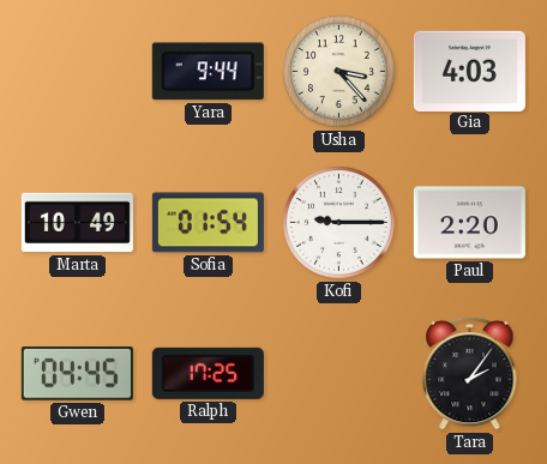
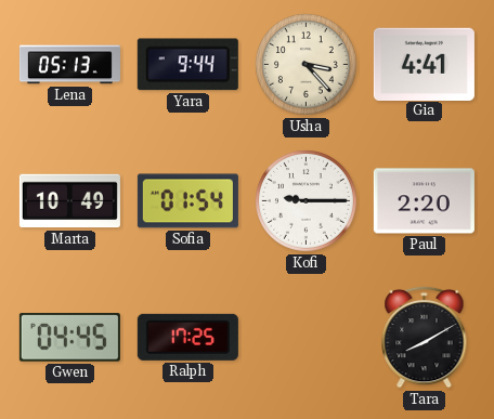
Lena: none -> 05:13 (69, 65)
Gia: 4:03 -> 4:41 (424, 64)
Tara: 2:06 -> 8:10 (425, 337)
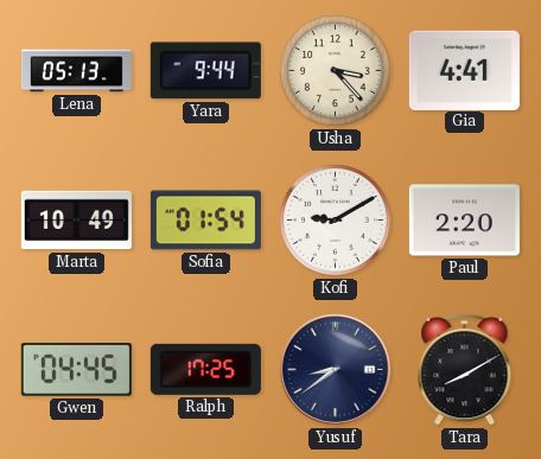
Kofi: 9:15 -> 9:10 (336, 221)
Yusuf: none -> 8:39 (335, 369)
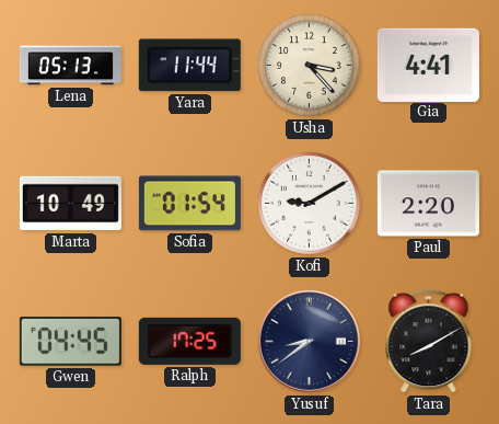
Yara: 9:44 -> 11:44 (189, 66)
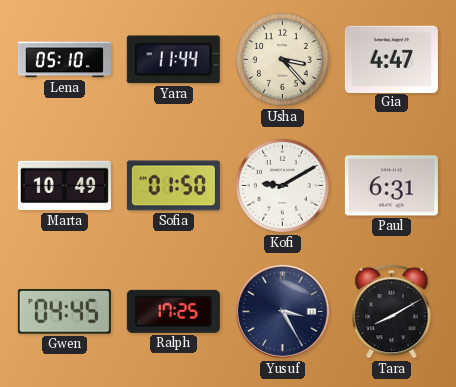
Lena: 05:13 -> 05:10 (64, 60)
Gia: 4:41 -> 4:47 (391, 59)
Sofia: 01:54 -> 01:50 (173, 186)
Paul: 2:20 -> 6:31 (391, 186)
Yusuf: 8:39 -> 3:25 (282, 311)
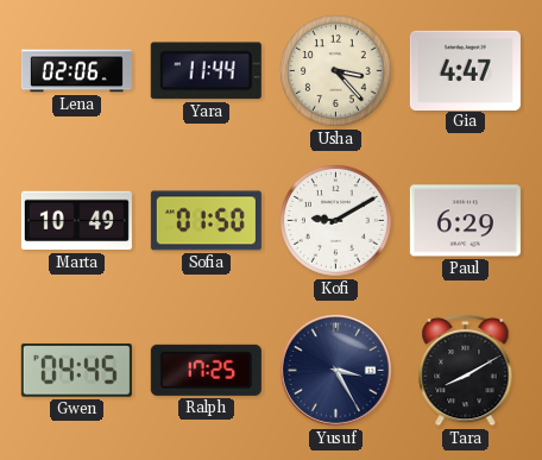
Lena: 05:10 -> 02:06 (76, 71)
Paul: 6:31 -> 6:29 (465, 221)
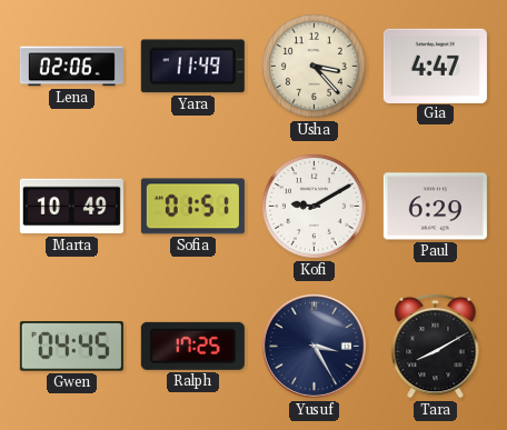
Yara: 11:44 -> 11:49 (192, 67)
Sofia: 01:50 -> 01:51 (192, 207)
